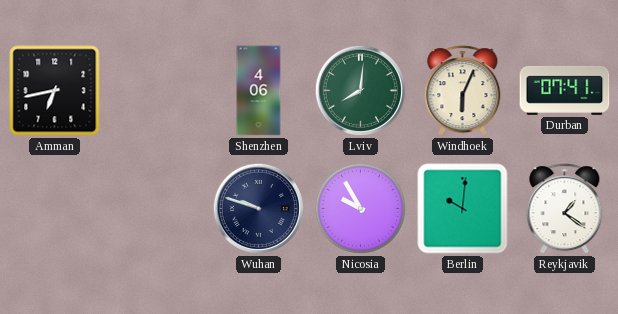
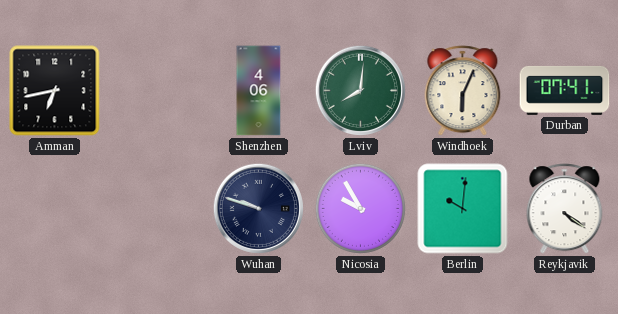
Reykjavik: 1:21 -> 4:21 (565, 209)
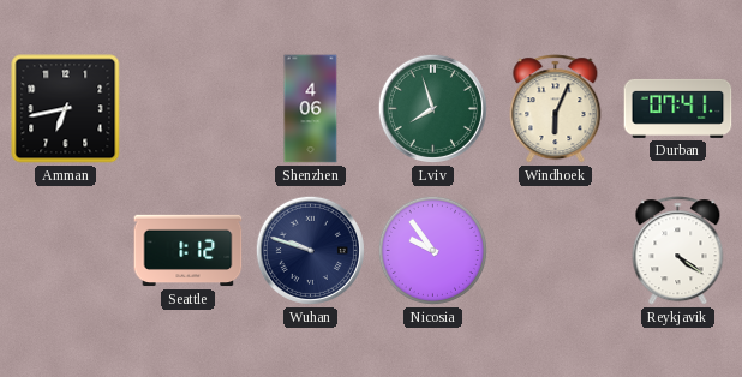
Lviv: 8:01 -> 7:57 (432, 108)
Seattle: none -> 1:12 (189, 251)
Nicosia: 9:55 -> 9:54 (432, 250)
Berlin: 10:01 -> none (463, 209)
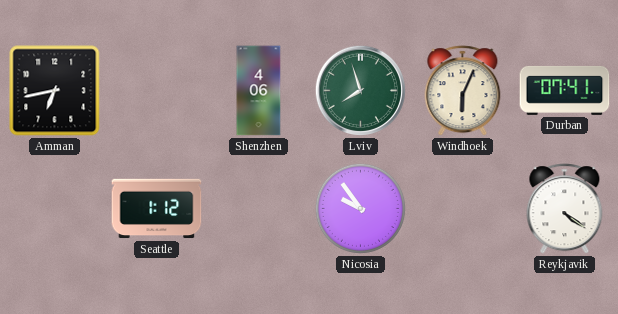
Wuhan: 9:48 -> none (310, 250)
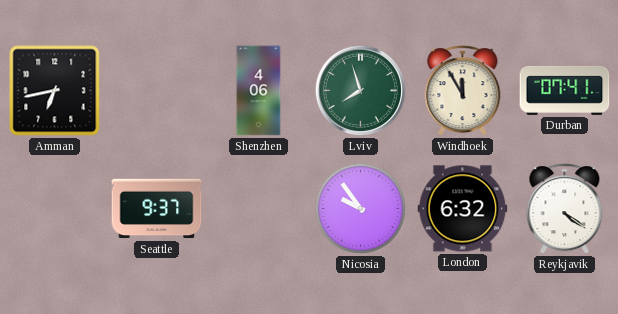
Windhoek: 6:04 -> 11:55 (463, 91)
Seattle: 1:12 -> 9:37 (157, 209)
London: none -> 6:32 (463, 209)
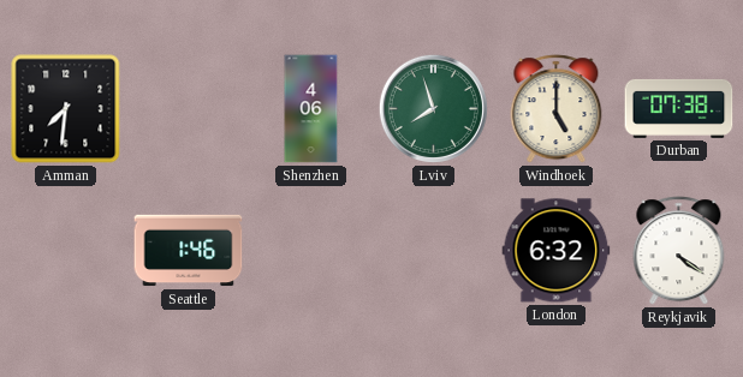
Amman: 6:43 -> 7:31 (66, 109)
Windhoek: 11:55 -> 5:00 (557, 109)
Durban: 07:41 -> 07:38 (679, 108)
Seattle: 9:37 -> 1:46 (189, 251)
Nicosia: 9:54 -> none (360, 208)
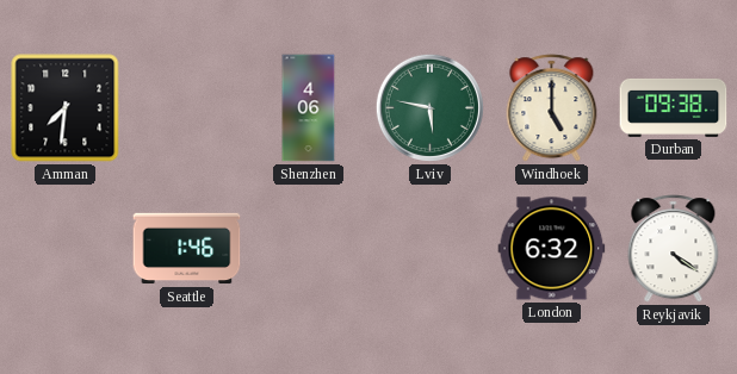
Lviv: 7:57 -> 5:47 (429, 107)
Durban: 07:38 -> 09:38 (674, 107)
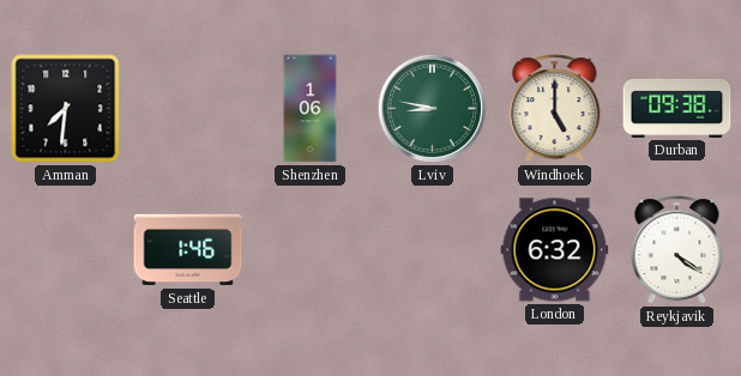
Shenzhen: 4:06 -> 1:06 (311, 109)
Lviv: 5:47 -> 8:47 (432, 108)
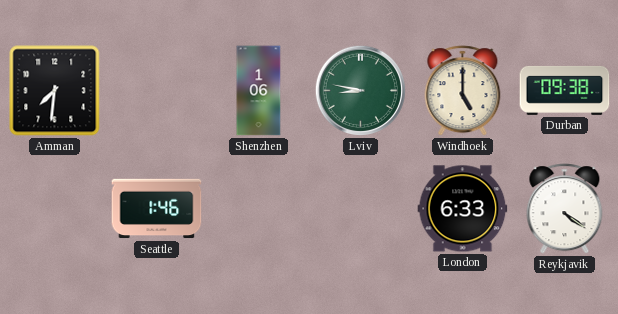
London: 6:32 -> 6:33 (463, 209)
